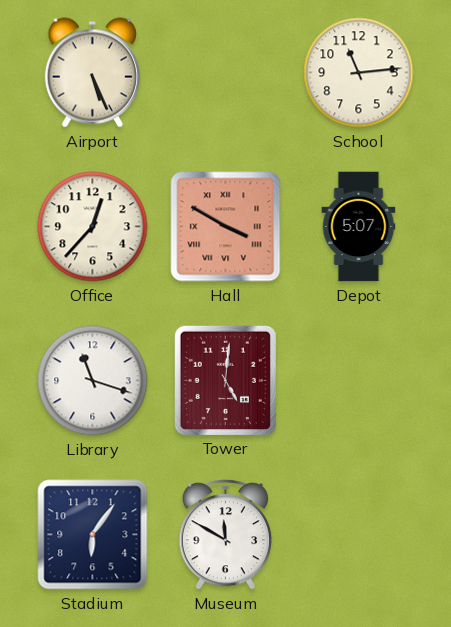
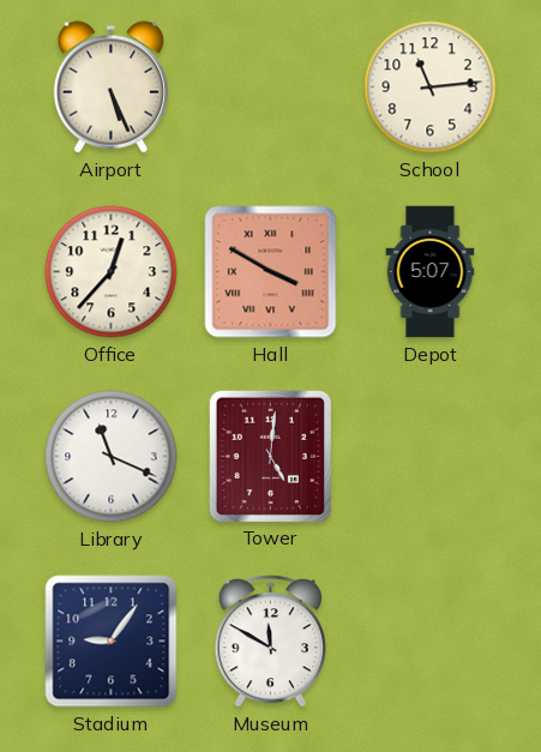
Library: 11:18 -> 11:19 (112, 457)
Stadium: 6:06 -> 9:06 (112, 642)
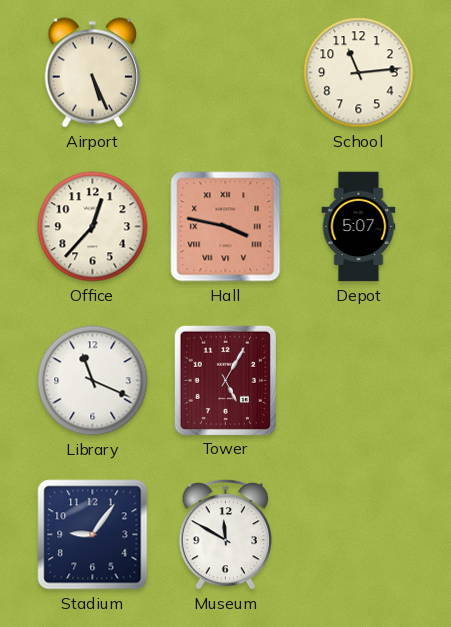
Hall: 3:50 -> 3:47 (226, 227)
Tower: 5:01 -> 5:05 (225, 380)
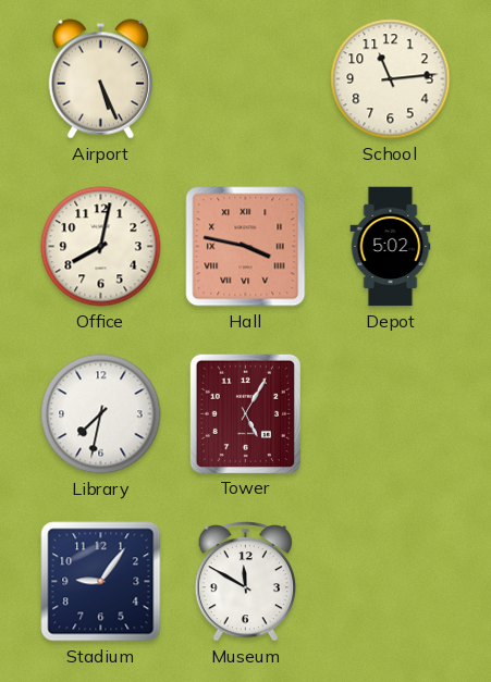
Office: 12:37 -> 8:02 (101, 247)
Depot: 5:07 -> 5:02 (391, 247)
Library: 11:19 -> 7:32 (101, 414)
